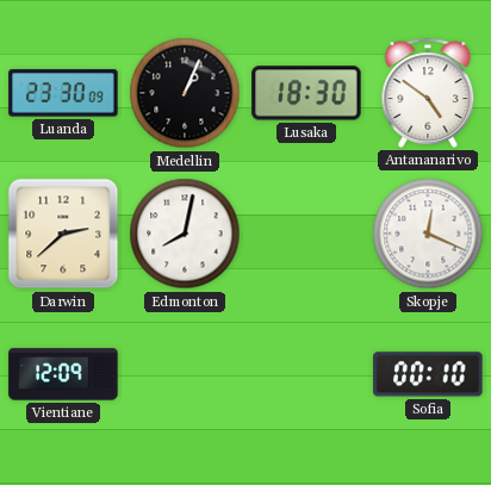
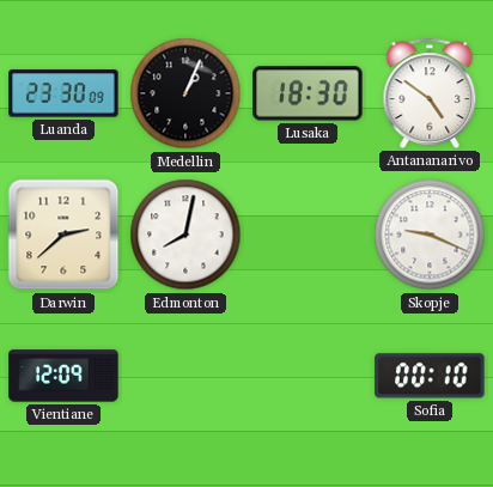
Skopje: 12:19 -> 9:19 (430, 235)
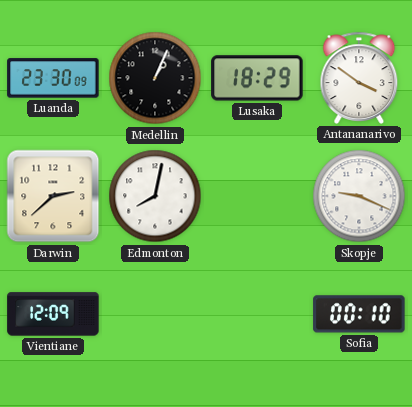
Lusaka: 18:30 -> 18:29 (257, 78)
Antananarivo: 4:51 -> 3:51 (359, 78)
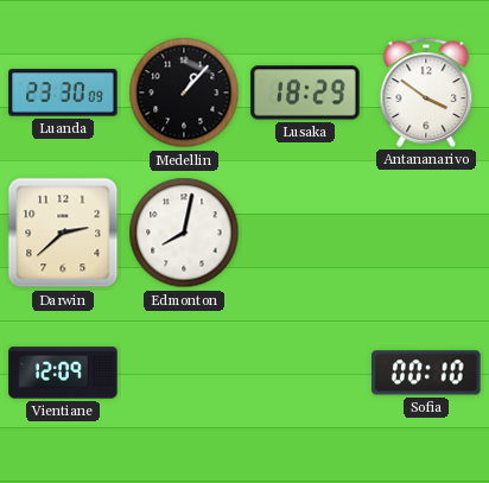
Medellin: 1:04 -> 1:07 (184, 93)
Skopje: 9:19 -> none (359, 196)
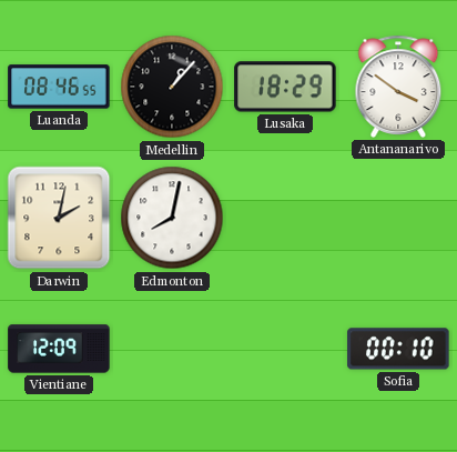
Luanda: 23:30 -> 08:46 (59, 87)
Darwin: 2:38 -> 2:02 (59, 218)
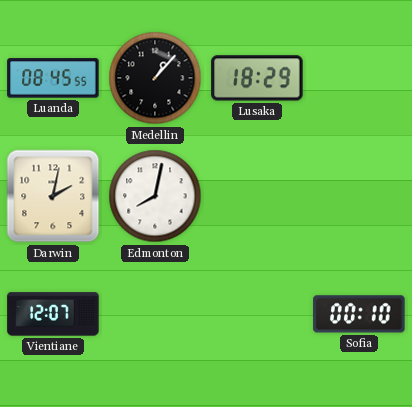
Luanda: 08:46 -> 08:45 (53, 78)
Antananarivo: 3:51 -> none (398, 87)
Vientiane: 12:09 -> 12:07 (53, 314)
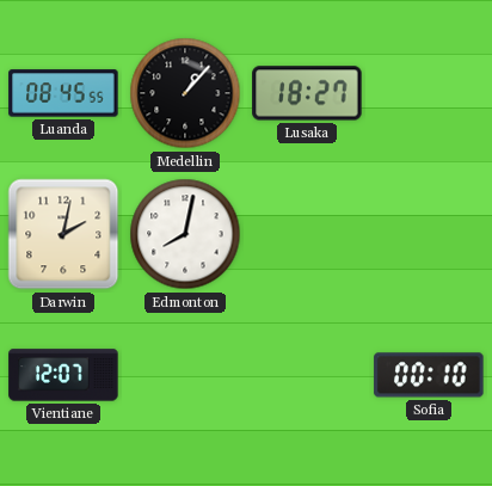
Lusaka: 18:29 -> 18:27 (307, 93)
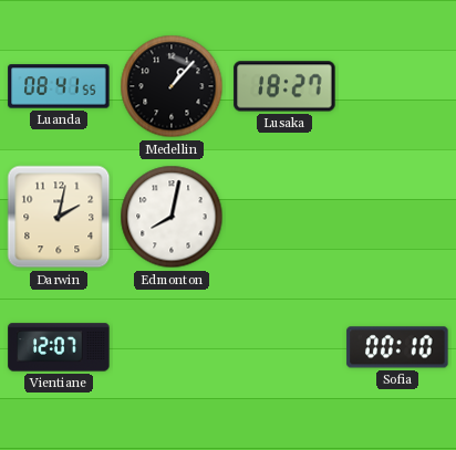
Luanda: 08:45 -> 08:41 (59, 86)
